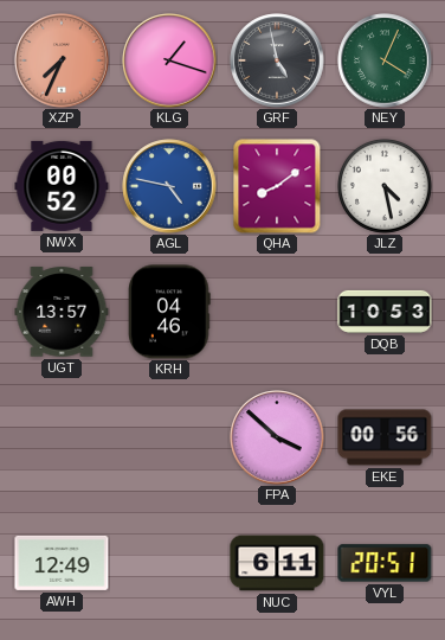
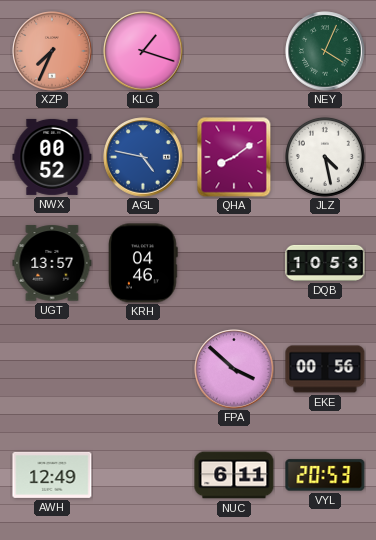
GRF: 4:58 -> none (277, 60)
VYL: 20:51 -> 20:53 (325, 475)
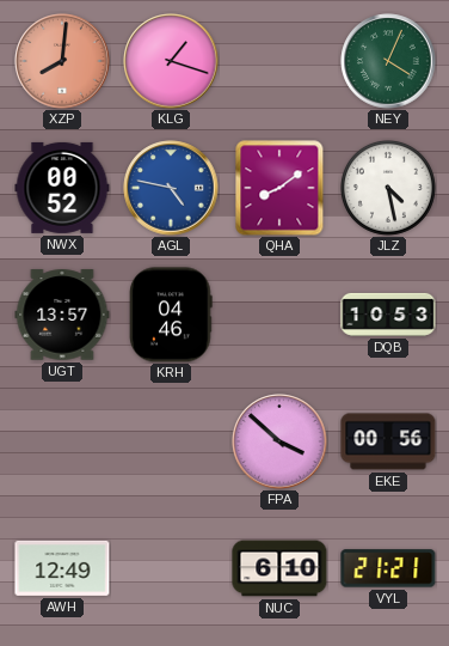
XZP: 7:34 -> 8:01 (62, 61)
NUC: 6:11 -> 6:10 (279, 568)
VYL: 20:53 -> 21:21 (388, 568)
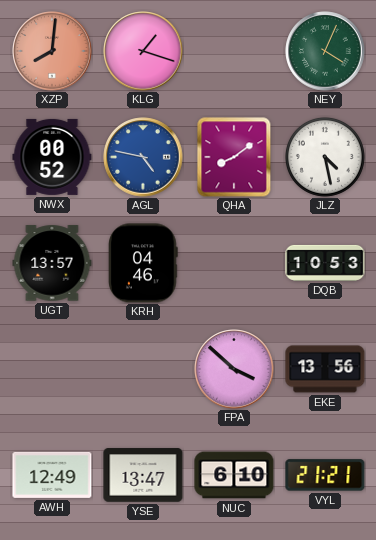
EKE: 00:56 -> 13:56 (325, 369)
YSE: none -> 13:47 (143, 475)
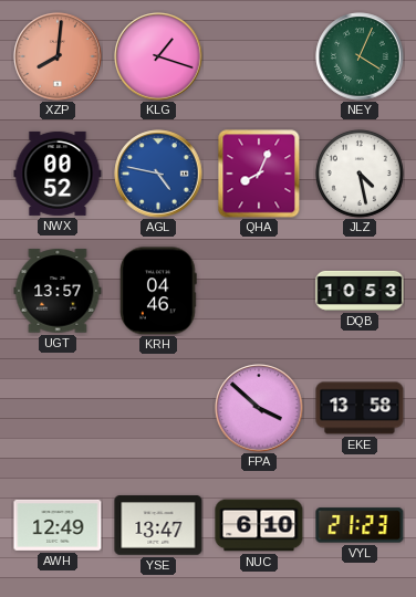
QHA: 8:09 -> 8:04 (259, 174)
EKE: 13:56 -> 13:58 (360, 408)
VYL: 21:21 -> 21:23 (360, 525)
